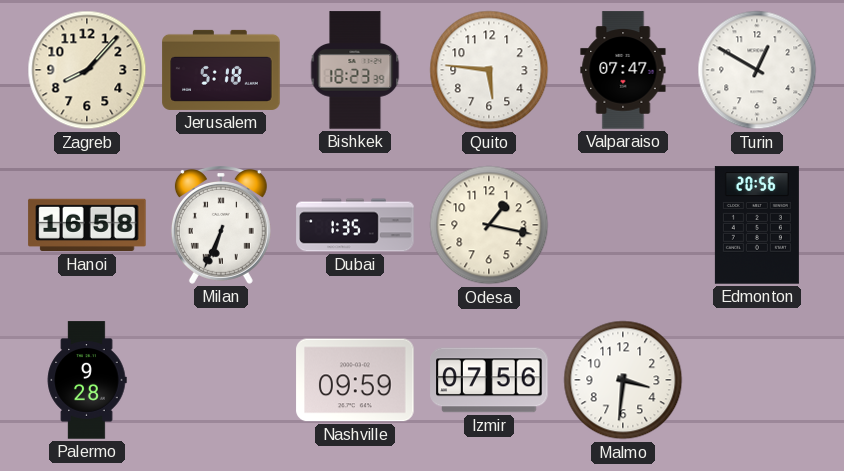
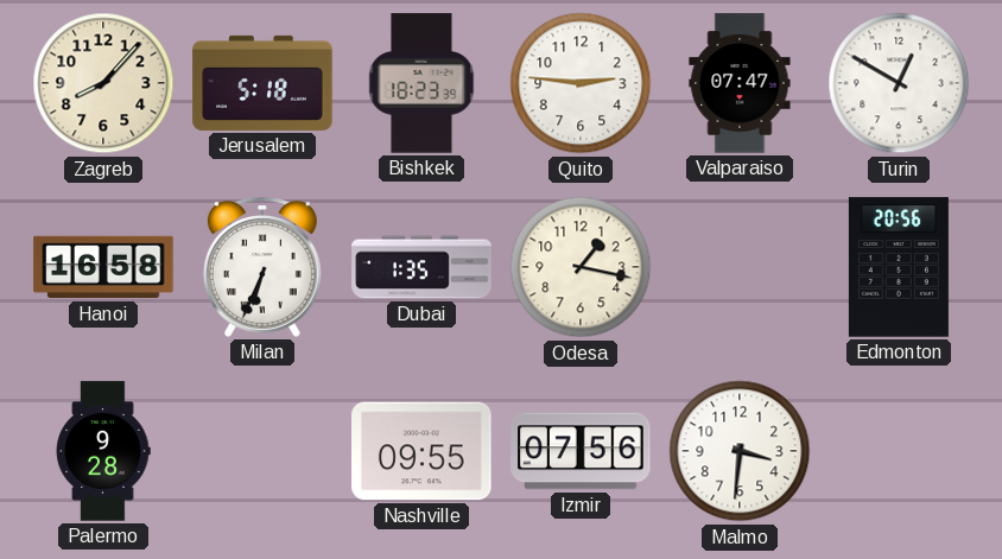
Quito: 5:46 -> 2:46 (581, 83)
Nashville: 09:59 -> 09:55 (421, 451)
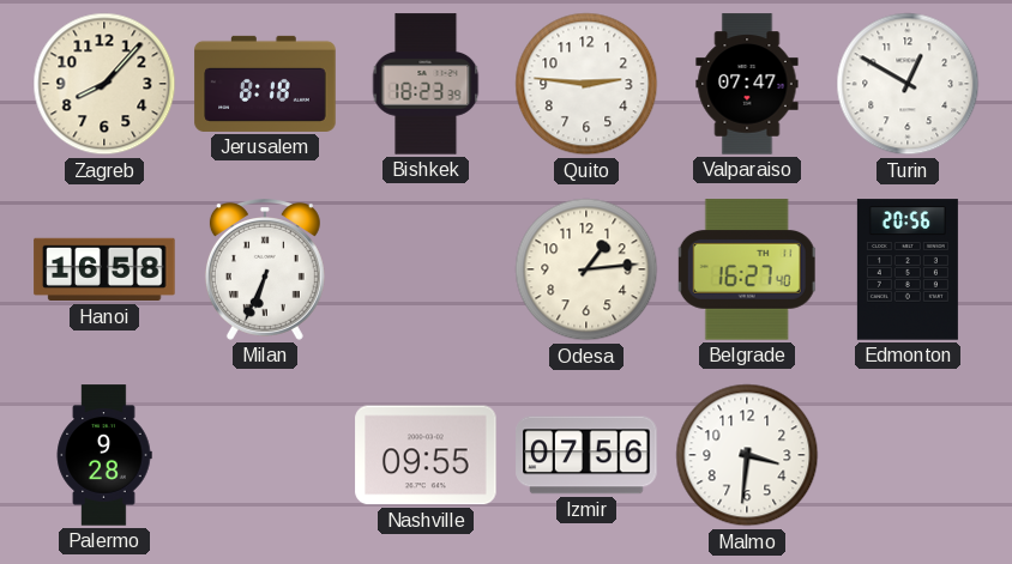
Jerusalem: 5:18 -> 8:18 (265, 84)
Dubai: 1:35 -> none (421, 267)
Odesa: 1:17 -> 1:14 (586, 269)
Belgrade: none -> 16:27 (747, 269)
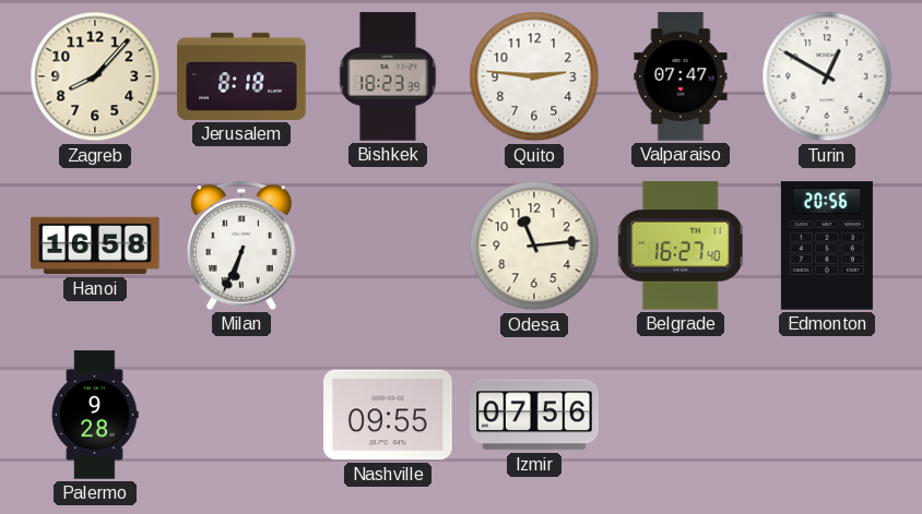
Odesa: 1:14 -> 11:14 (534, 246)
Malmo: 3:31 -> none (747, 455)
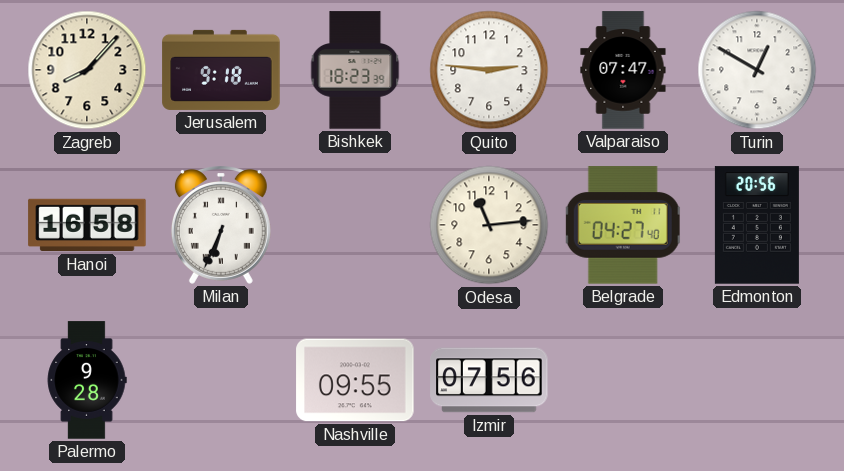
Jerusalem: 8:18 -> 9:18 (221, 70)
Belgrade: 16:27 -> 04:27 (623, 225)
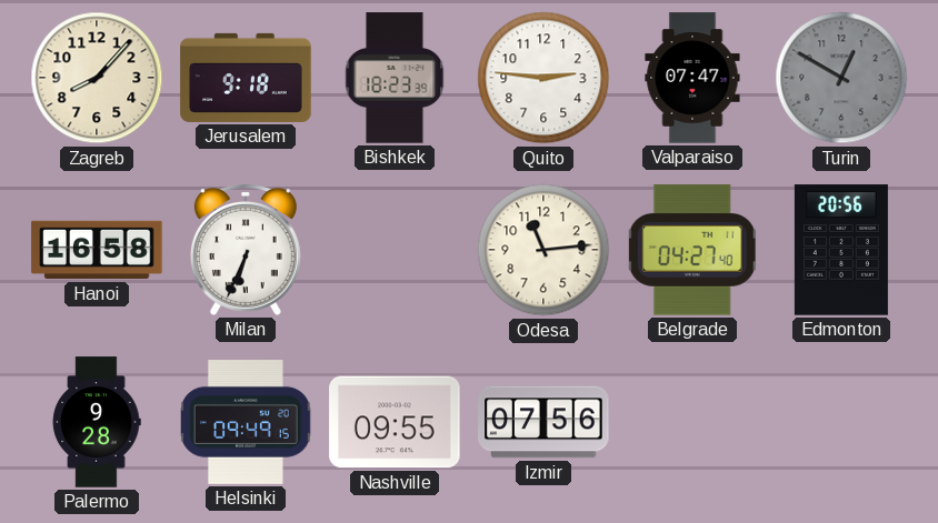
Turin dial: white -> grey (841, 78)
Helsinki: none -> 09:49 (247, 423)
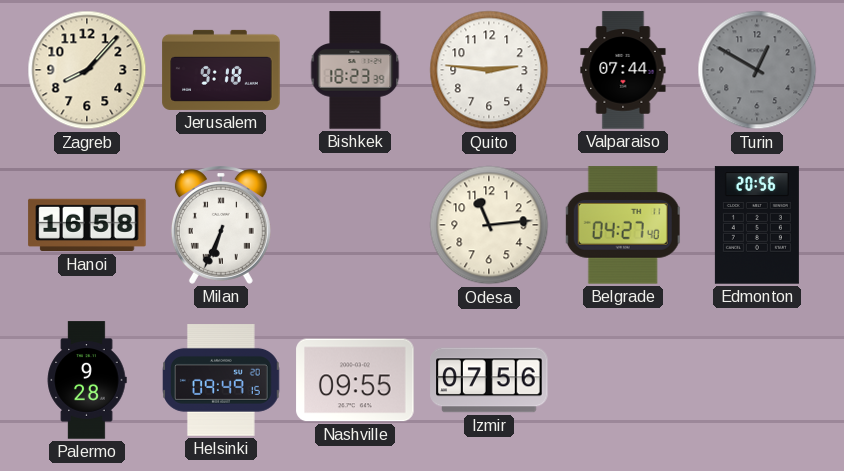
Valparaiso: 07:47 -> 07:44 (623, 70)
